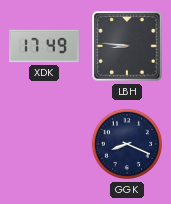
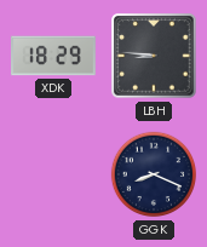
XDK: 17:49 -> 18:29 (54, 56)
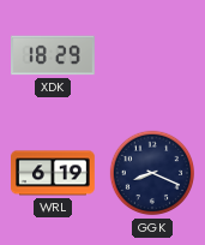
LBH: 8:46 -> none (154, 56)
WRL: none -> 6:19 (54, 173)
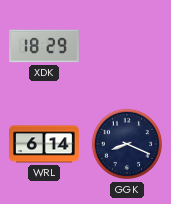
WRL: 6:19 -> 6:14 (45, 144)
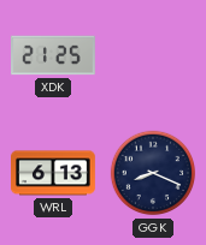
XDK: 18:29 -> 21:25 (54, 55)
WRL: 6:14 -> 6:13 (54, 173)
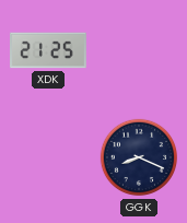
WRL: 6:13 -> none (54, 173)
